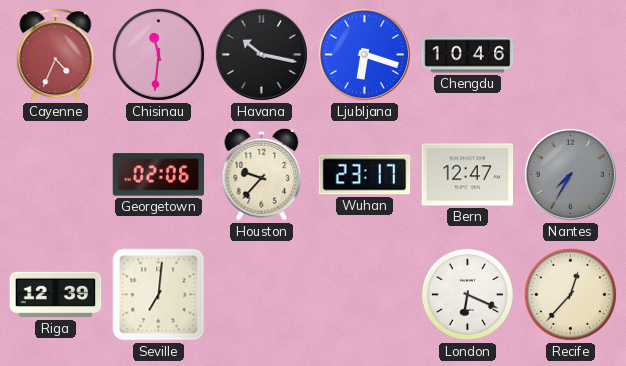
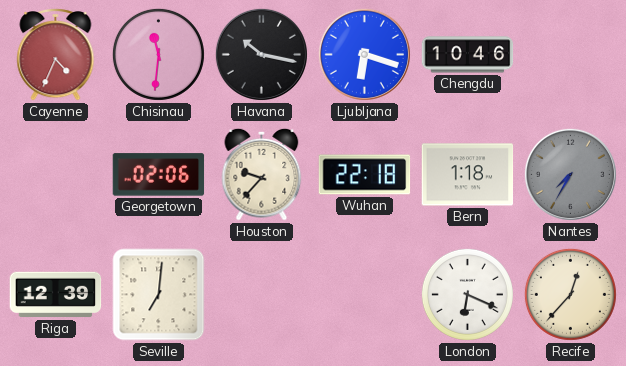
Wuhan: 23:17 -> 22:18 (365, 175)
Bern: 12:47 -> 1:18 (468, 175)
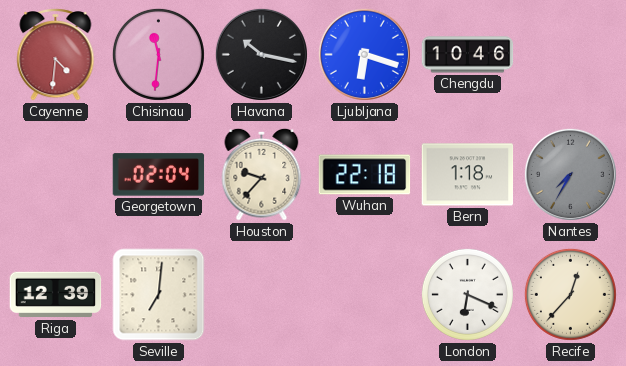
Cayenne: 4:34 -> 4:31 (56, 55)
Georgetown: 02:06 -> 02:04 (159, 175)
